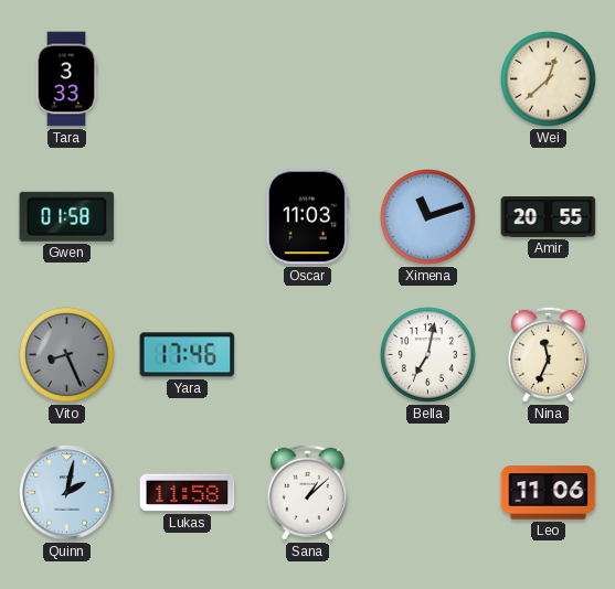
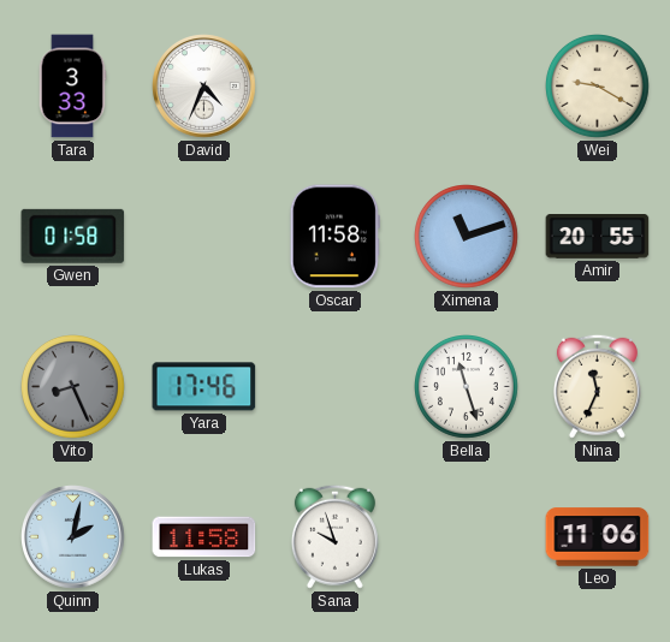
David: none -> 4:34 (204, 87)
Wei: 12:38 -> 9:20 (598, 87)
Oscar: 11:03 -> 11:58 (334, 237)
Bella: 7:02 -> 11:27 (467, 387)
Sana: 1:08 -> 9:57 (334, 536)
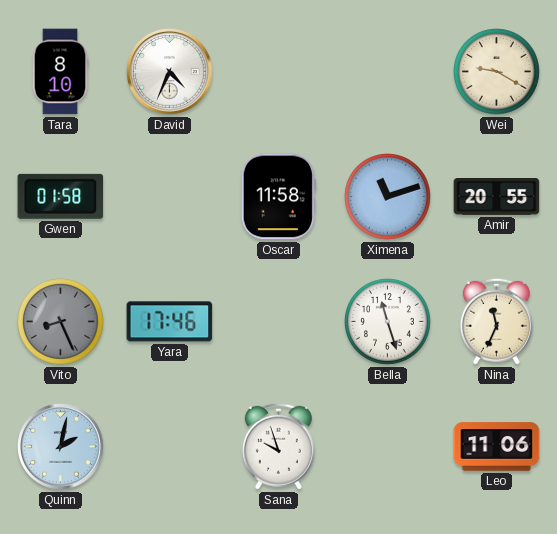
Tara: 3:33 -> 8:10 (60, 72)
Lukas: 11:58 -> none (204, 537)
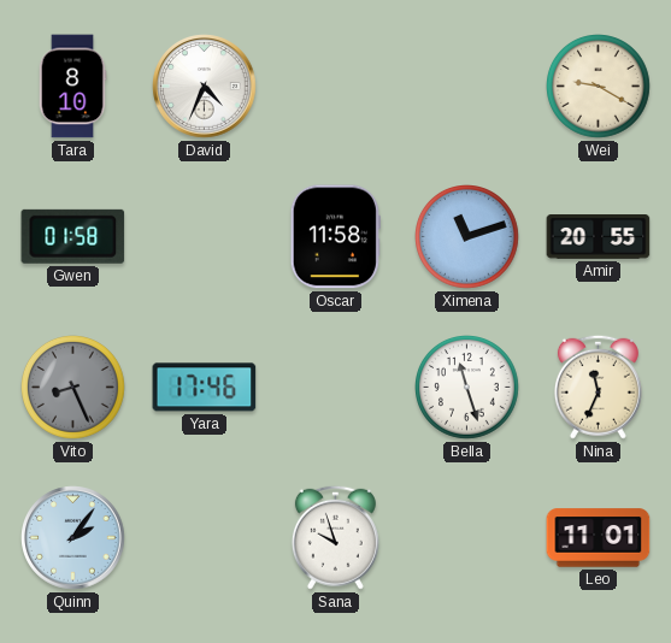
Quinn: 2:02 -> 2:06 (73, 538)
Leo: 11:06 -> 11:01 (599, 538)
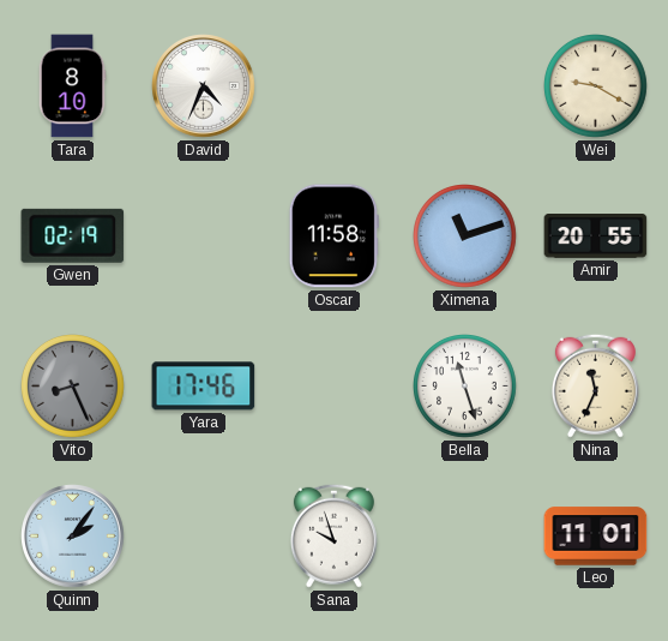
Gwen: 01:58 -> 02:19 (73, 235)
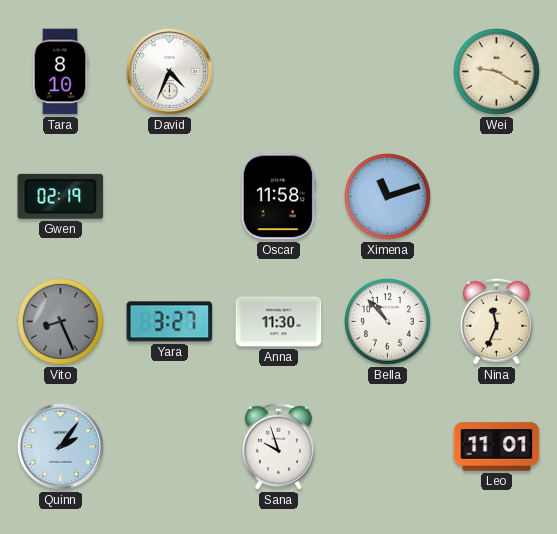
Amir: 20:55 -> none (596, 236)
Yara: 17:46 -> 3:27 (170, 322)
Anna: none -> 11:30 (279, 322)
Bella: 11:27 -> 10:53 (388, 322)
